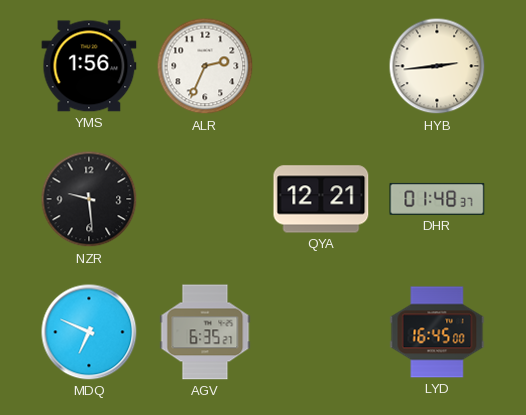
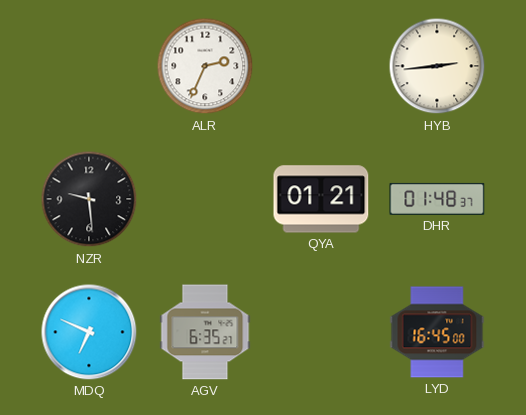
YMS: 1:56 -> none (89, 66)
QYA: 12:21 -> 01:21 (321, 199)
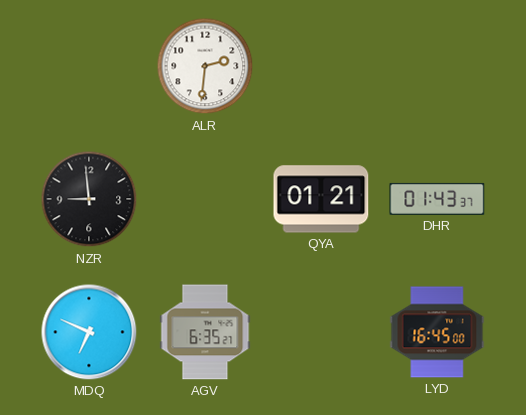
ALR: 2:34 -> 2:31 (205, 66)
HYB: 2:44 -> none (437, 66)
NZR: 9:29 -> 8:59 (89, 199)
DHR: 01:48 -> 01:43 (437, 199)
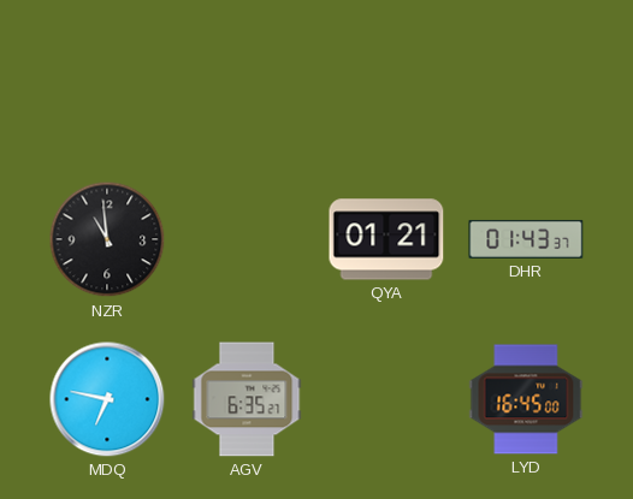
ALR: 2:31 -> none (205, 66)
NZR: 8:59 -> 10:59 (107, 239)
MDQ: 6:49 -> 6:47 (107, 399)
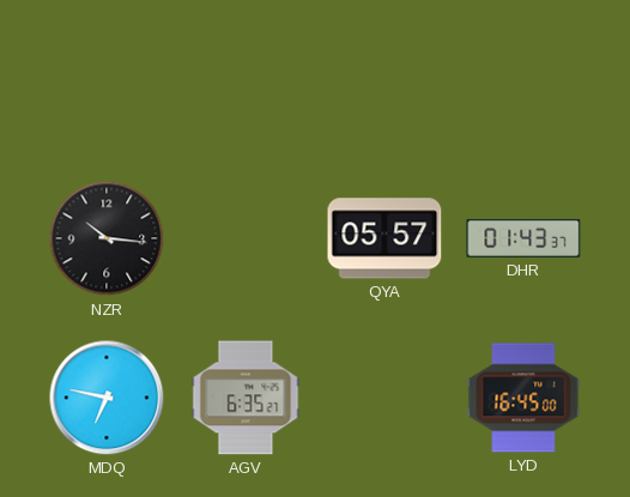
NZR: 10:59 -> 10:16 (107, 238)
QYA: 01:21 -> 05:57 (384, 238)
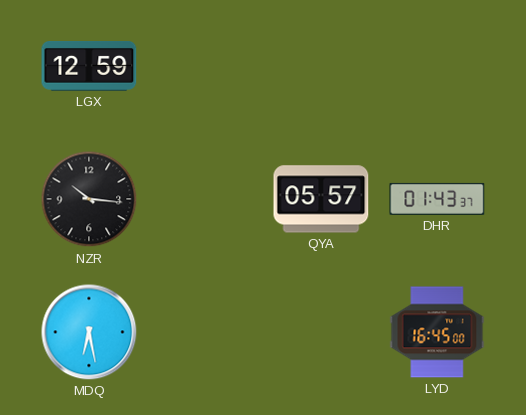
LGX: none -> 12:59 (89, 67)
MDQ: 6:47 -> 6:28 (89, 332)
AGV: 6:35 -> none (246, 398)
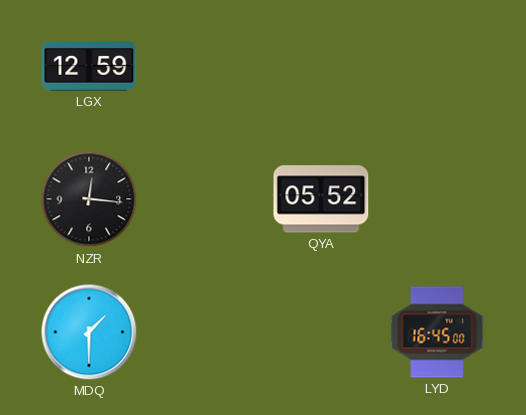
NZR: 10:16 -> 12:16 (89, 199)
QYA: 05:57 -> 05:52 (321, 199)
DHR: 01:43 -> none (437, 199)
MDQ: 6:28 -> 1:30 (89, 332)
